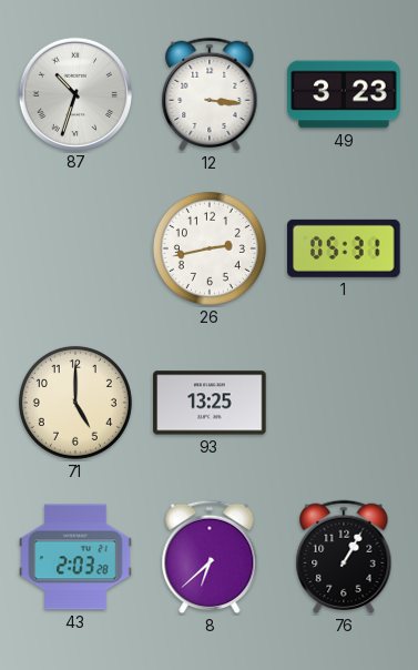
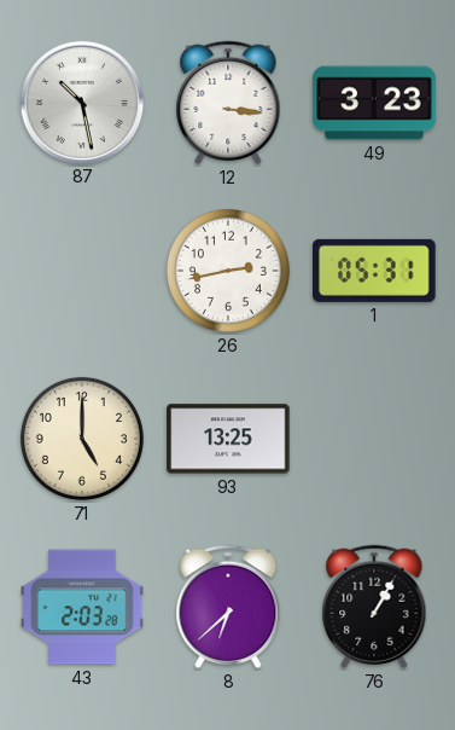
87: 10:33 -> 10:28 (81, 102)
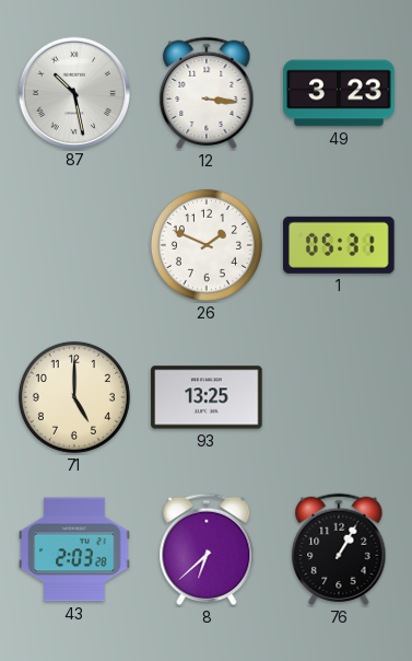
26: 2:43 -> 1:49 (207, 245)
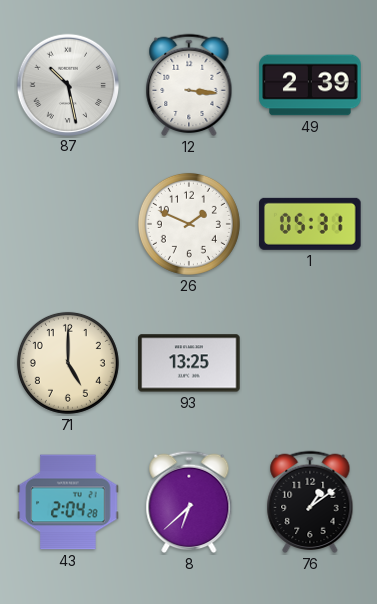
49: 3:23 -> 2:39 (310, 85)
43: 2:03 -> 2:04 (68, 502)
76: 1:05 -> 1:09 (310, 502)
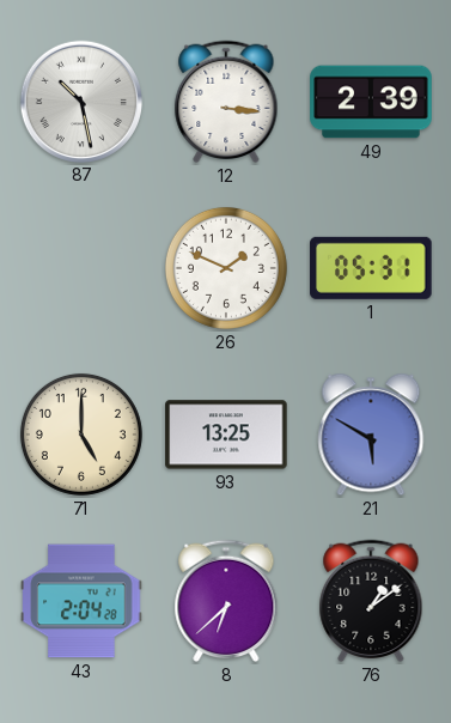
21: none -> 5:50 (371, 435)
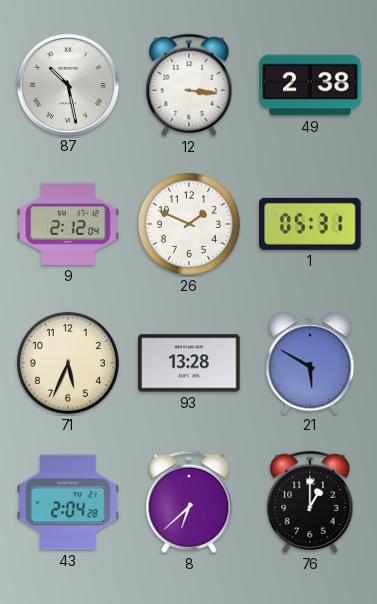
49: 2:39 -> 2:38 (310, 85)
9: none -> 2:12 (68, 224)
71: 5:00 -> 5:34 (68, 363)
93: 13:25 -> 13:28 (189, 363)
76: 1:09 -> 1:00 (310, 502)
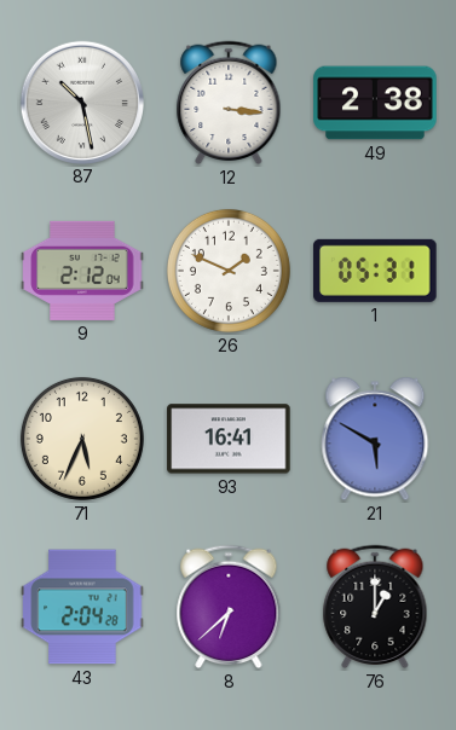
93: 13:28 -> 16:41 (229, 439)
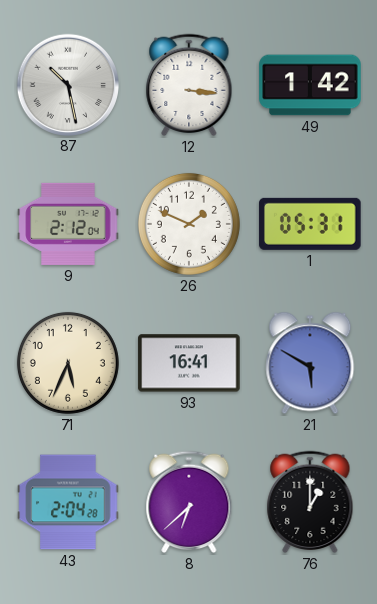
49: 2:38 -> 1:42 (310, 85)
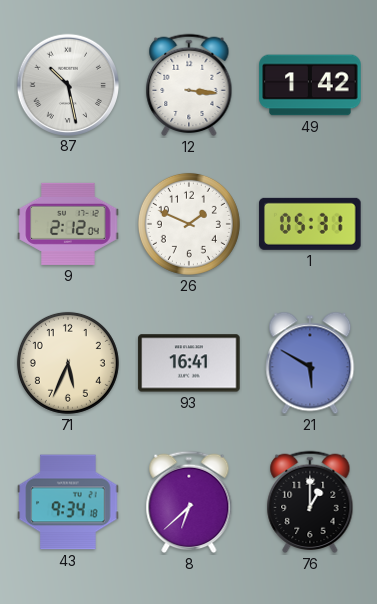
43: 2:04 -> 9:34 (68, 502)
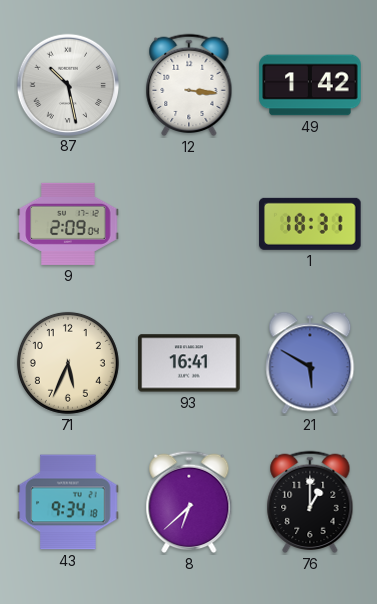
9: 2:12 -> 2:09 (68, 224)
26: 1:49 -> none (189, 224)
1: 05:31 -> 18:31 (310, 224)
